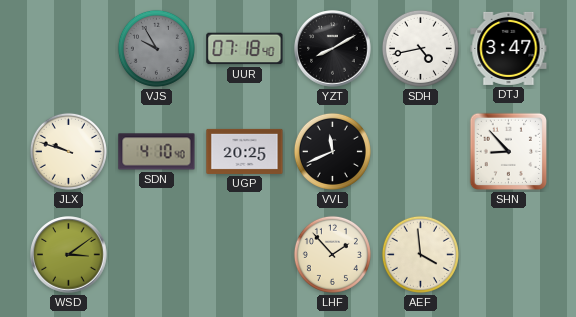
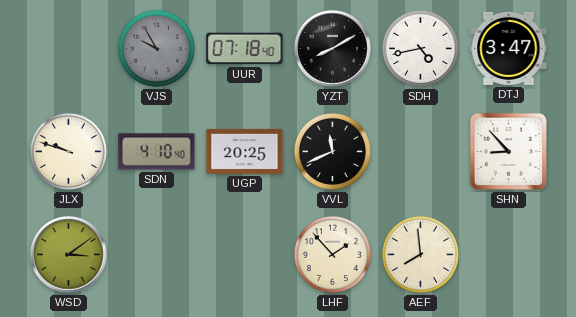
AEF: 3:59 -> 7:59 (420, 254)
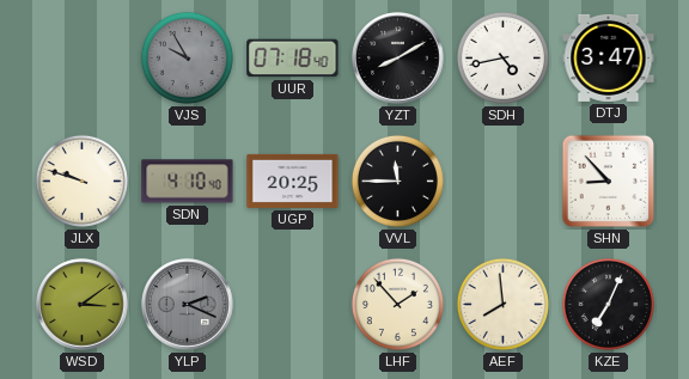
VVL: 11:41 -> 11:45 (397, 181)
YLP: none -> 2:19 (188, 305)
KZE: none -> 7:04 (608, 304)
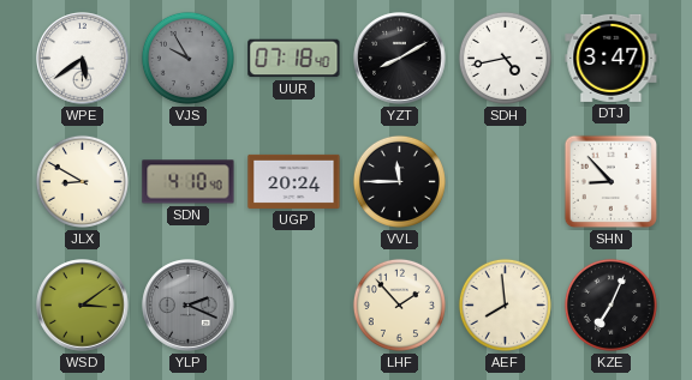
WPE: none -> 5:39 (83, 59)
JLX: 9:48 -> 8:50 (82, 181)
UGP: 20:25 -> 20:24 (294, 181)
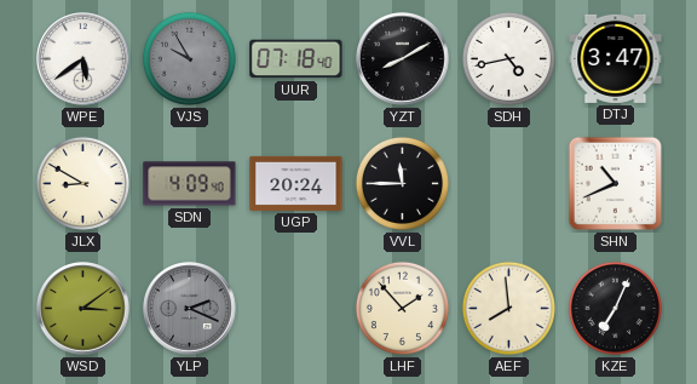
SDN: 4:10 -> 4:09 (190, 184)
SHN: 8:53 -> 10:41 (616, 184)
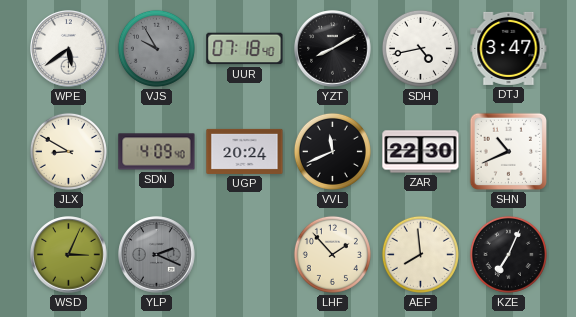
VVL: 11:45 -> 11:41 (332, 151)
ZAR: none -> 22:30 (421, 152)
WSD: 3:09 -> 3:04 (69, 255)
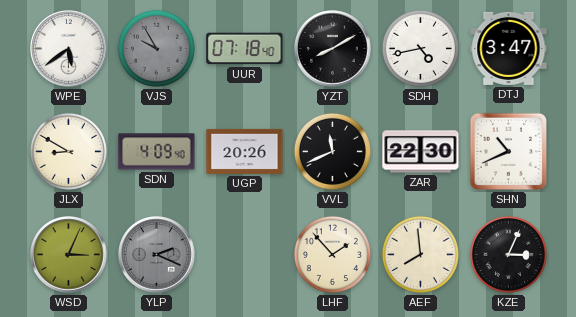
UGP: 20:24 -> 20:26 (245, 151)
KZE: 7:04 -> 3:04 (508, 254)
